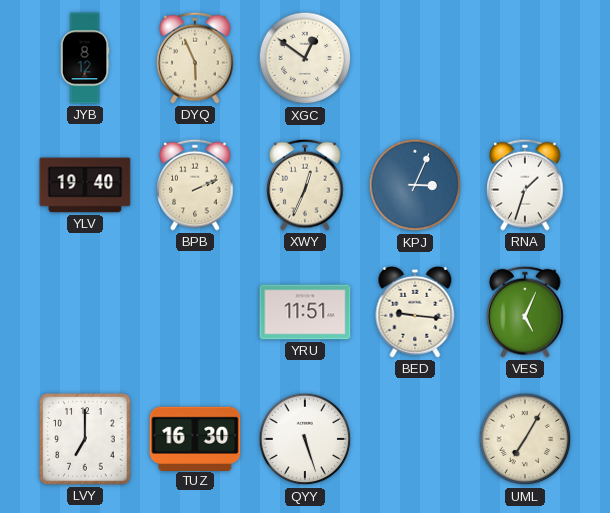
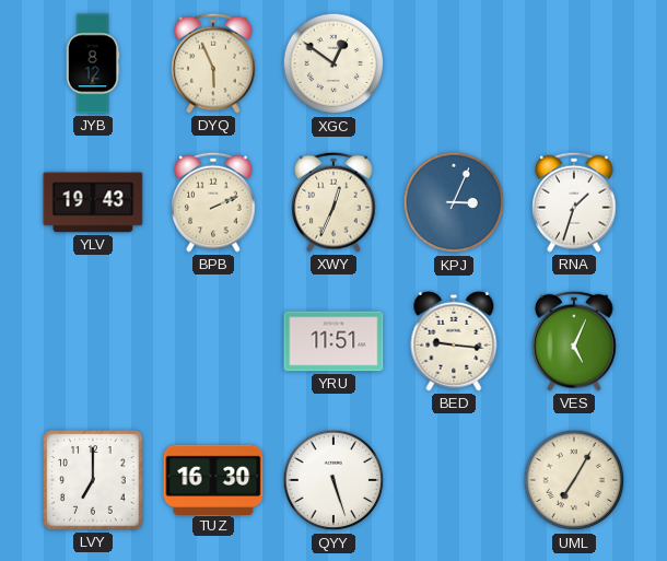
YLV: 19:40 -> 19:43 (93, 202)
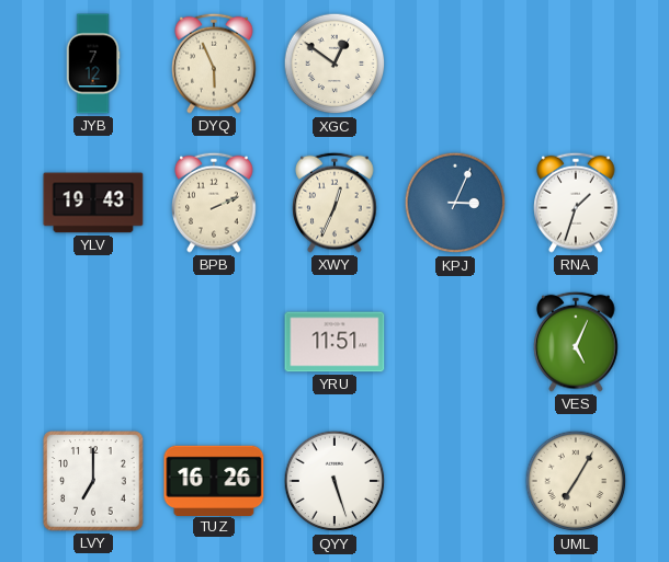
JYB: 8:12 -> 7:12 (93, 64)
BED: 9:16 -> none (454, 341)
TUZ: 16:30 -> 16:26 (214, 480)
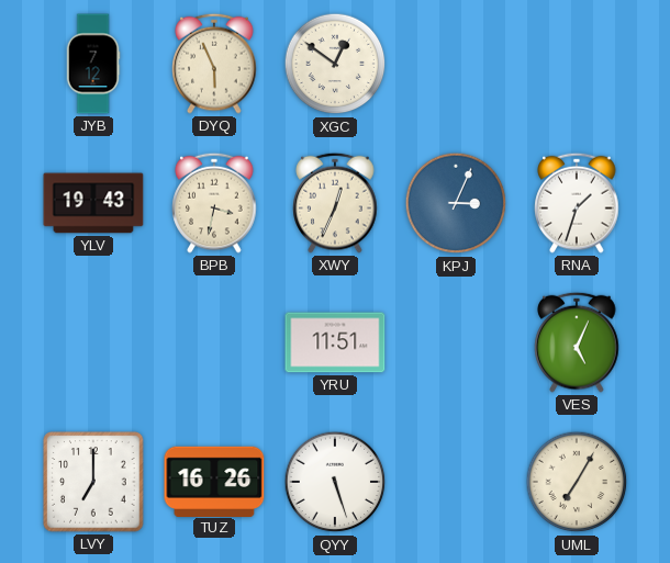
BPB: 2:11 -> 3:32 (214, 203)
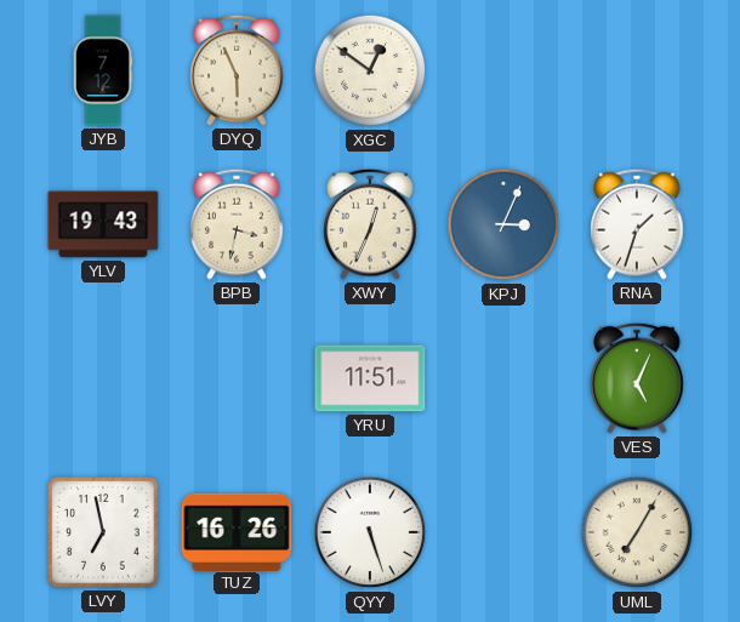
LVY: 7:00 -> 6:58 (103, 532)
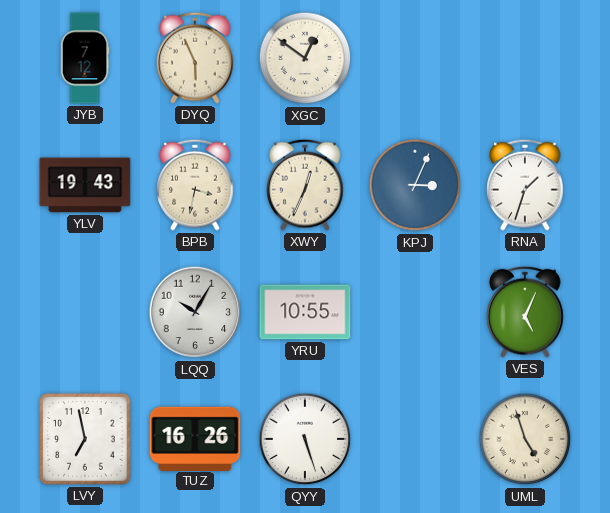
LQQ: none -> 10:05 (195, 312)
YRU: 11:51 -> 10:55 (305, 312)
UML: 7:05 -> 4:57 (525, 439)
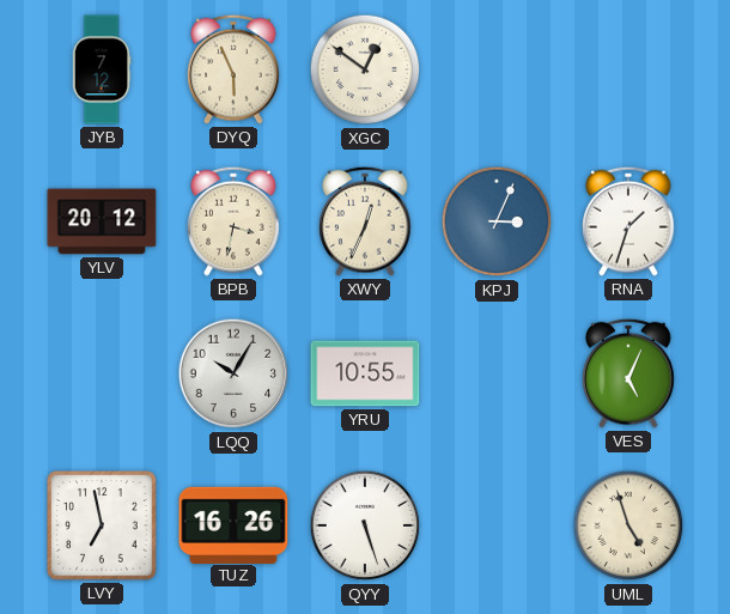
YLV: 19:43 -> 20:12 (102, 221)
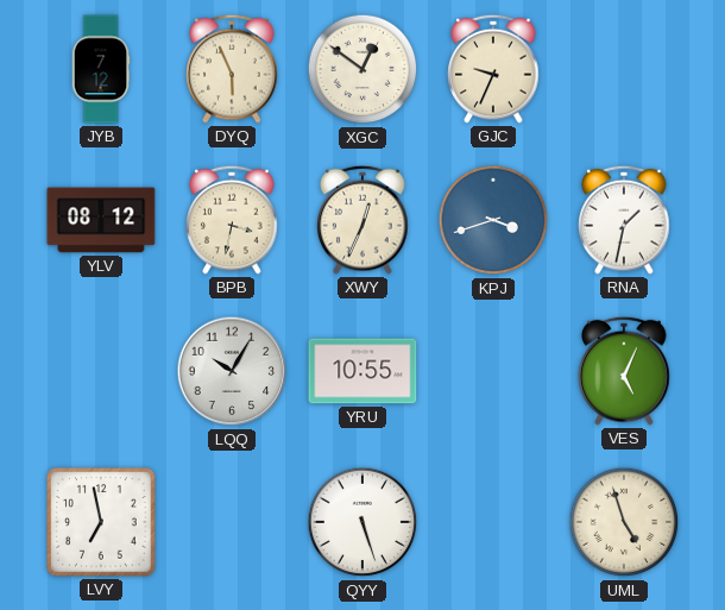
GJC: none -> 9:34 (493, 69)
YLV: 20:12 -> 08:12 (101, 220)
KPJ: 3:04 -> 3:42 (493, 220)
RNA: 1:33 -> 1:32 (624, 220)
TUZ: 16:26 -> none (233, 524)
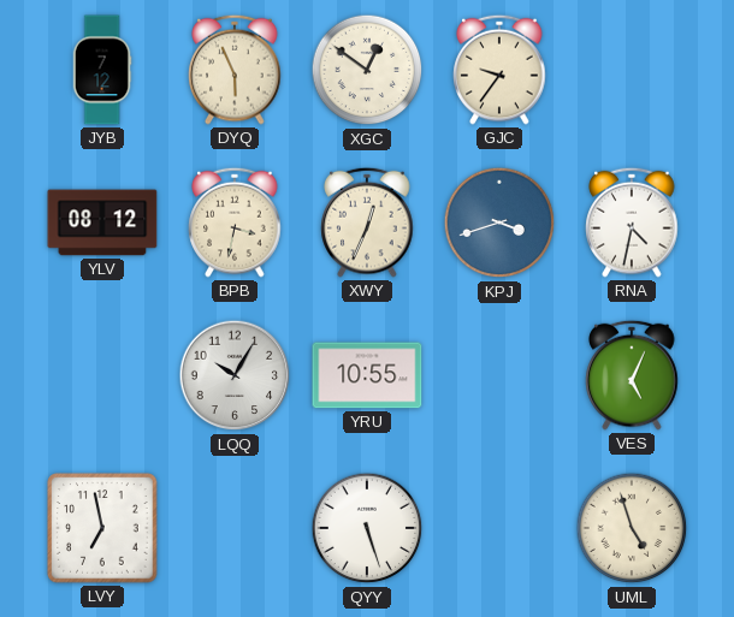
GJC: 9:34 -> 9:36 (499, 70)
RNA: 1:32 -> 4:32 (632, 223)
